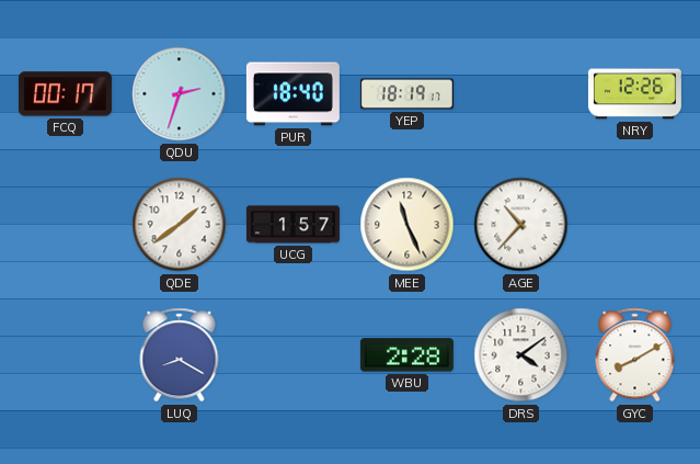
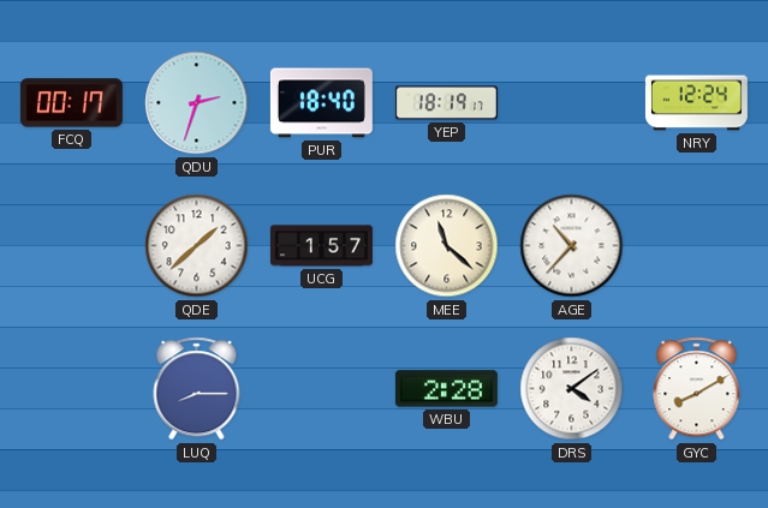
NRY: 12:26 -> 12:24 (696, 103)
QDE: 1:39 -> 1:38 (197, 246)
MEE: 11:26 -> 11:22 (447, 246)
LUQ: 8:20 -> 8:15 (197, 389)
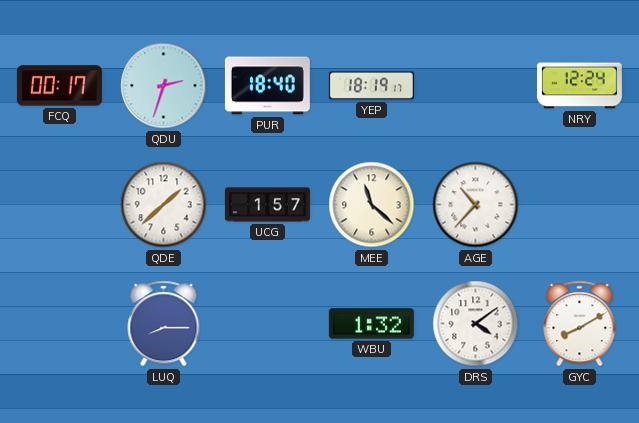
WBU: 2:28 -> 1:32 (371, 324)
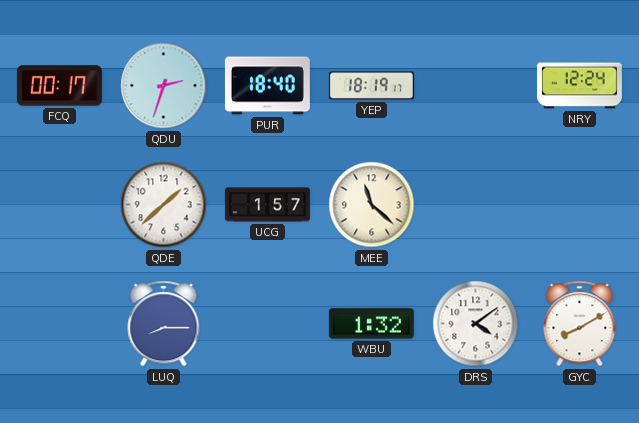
AGE: 10:37 -> none (476, 205)
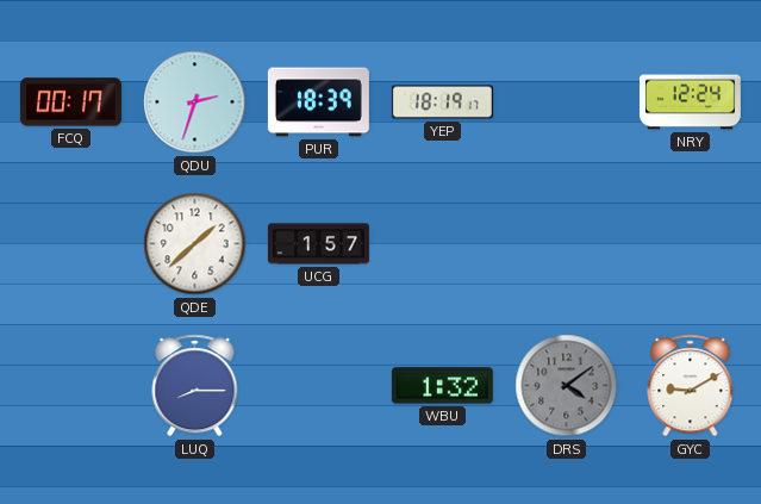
PUR: 18:40 -> 18:39 (318, 102)
MEE: 11:22 -> none (372, 205)
DRS dial: white -> grey (567, 386)
GYC: 8:10 -> 9:10 (691, 386)
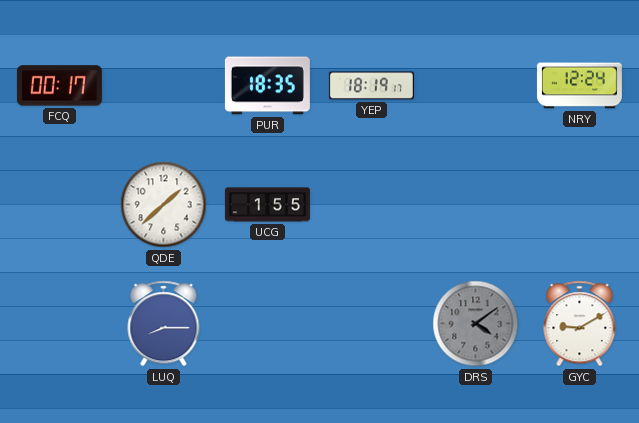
QDU: 2:33 -> none (195, 102)
PUR: 18:39 -> 18:35 (267, 86)
UCG: 1:57 -> 1:55 (267, 205)
WBU: 1:32 -> none (442, 386)
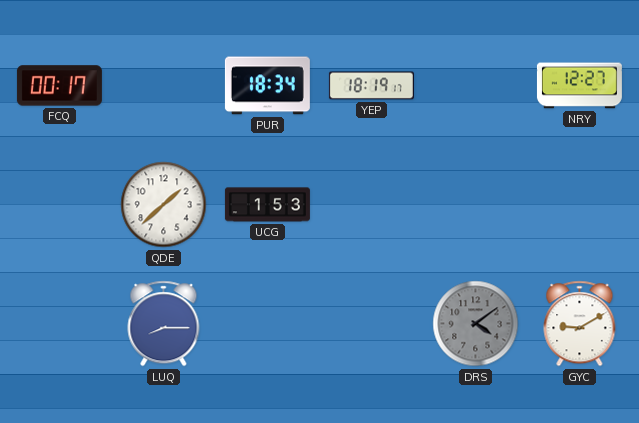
PUR: 18:35 -> 18:34 (267, 86)
NRY: 12:24 -> 12:27 (579, 86)
UCG: 1:55 -> 1:53 (267, 205)
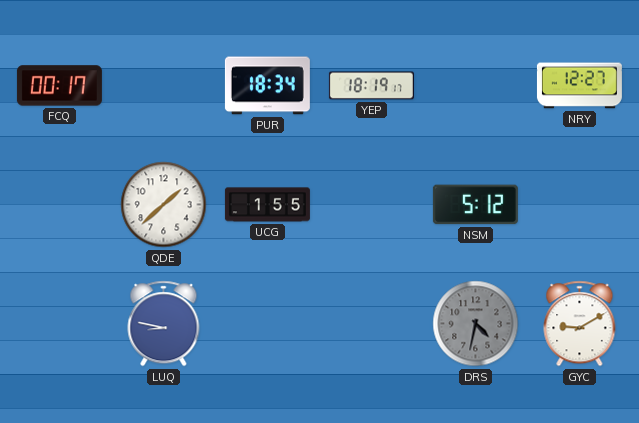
UCG: 1:53 -> 1:55 (267, 205)
NSM: none -> 5:12 (475, 205)
LUQ: 8:15 -> 8:47 (164, 324)
DRS: 4:09 -> 4:32 (476, 324)
